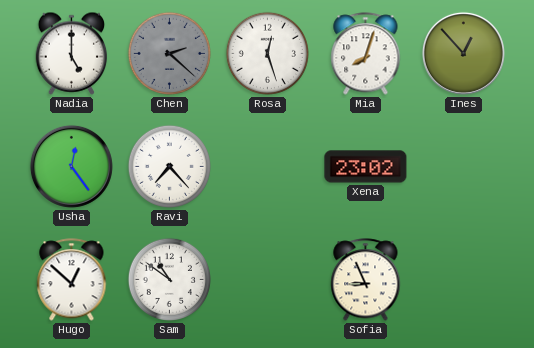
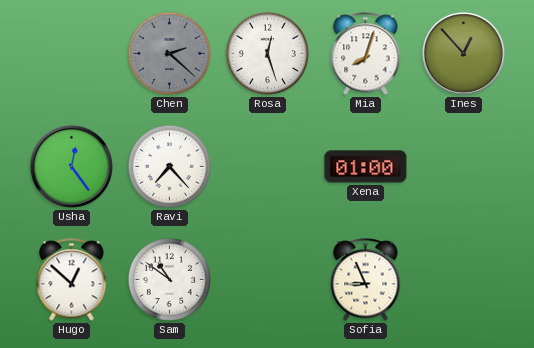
Nadia: 5:00 -> none (72, 53)
Xena: 23:02 -> 01:00 (366, 167)
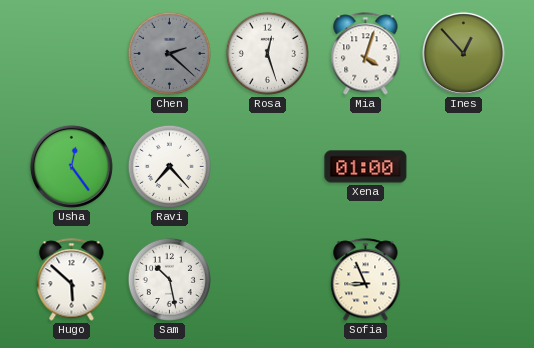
Mia: 8:03 -> 4:03 (366, 54)
Hugo: 12:52 -> 5:52 (72, 280)
Sam: 10:51 -> 10:28 (169, 279)
